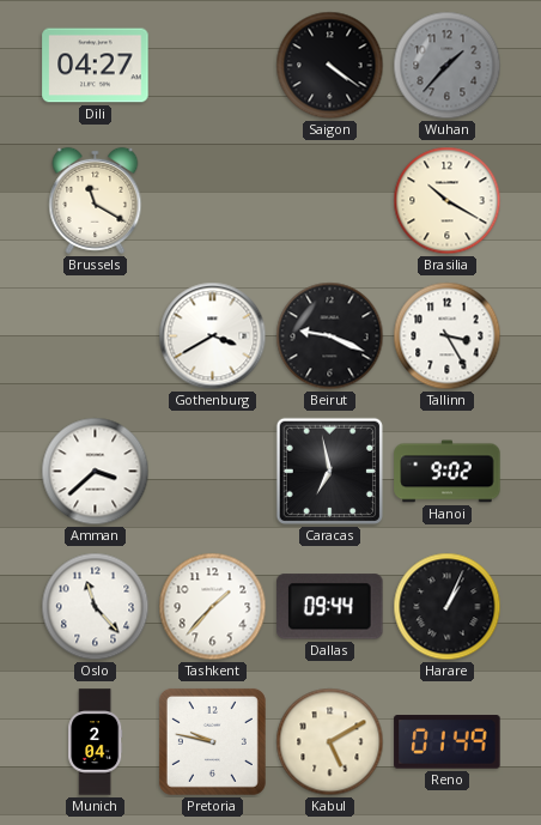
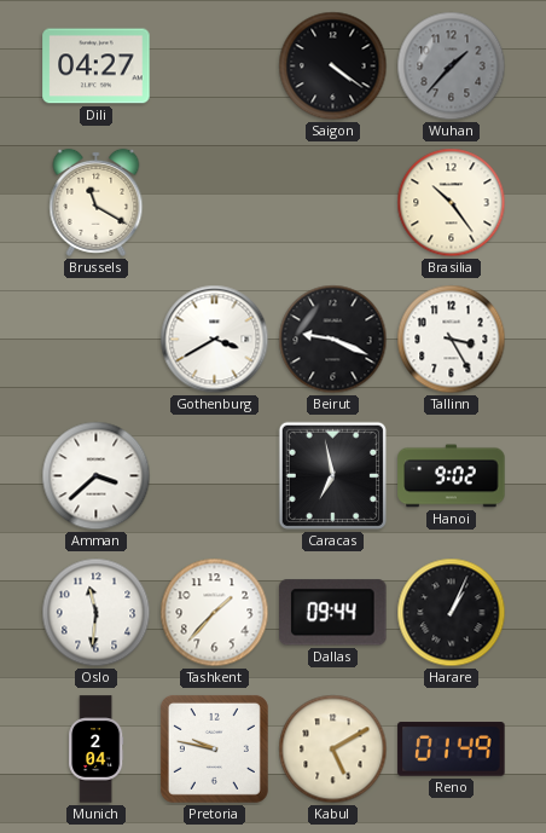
Brasilia: 10:20 -> 10:24 (452, 203)
Oslo: 11:23 -> 11:31 (97, 613)
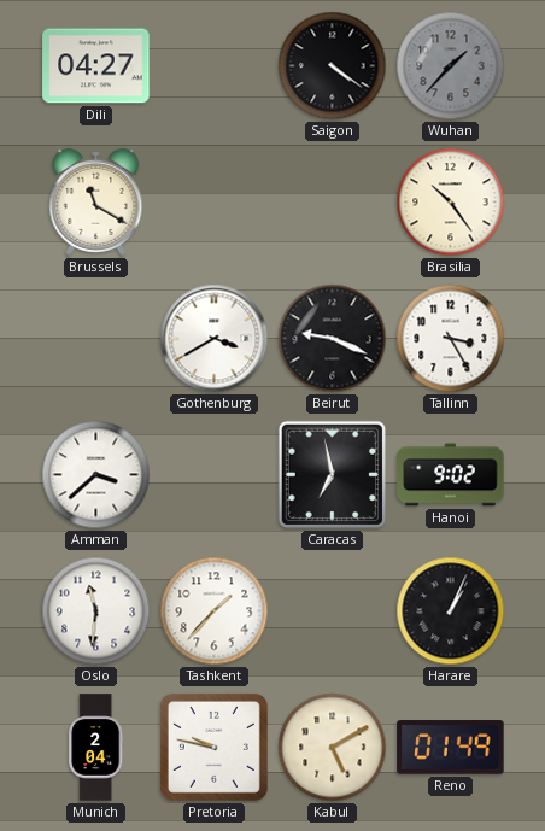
Dallas: 09:44 -> none (333, 613)
